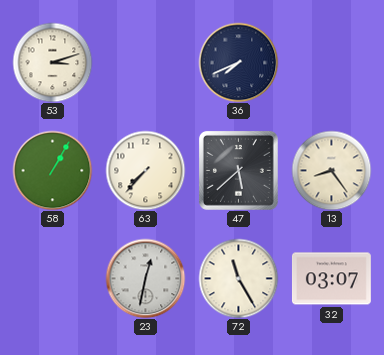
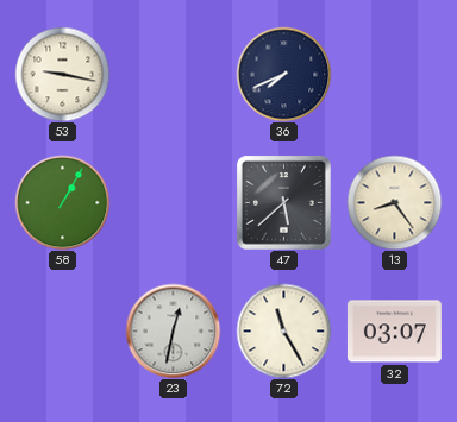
53: 3:12 -> 9:17 (62, 74)
63: 7:37 -> none (145, 170)
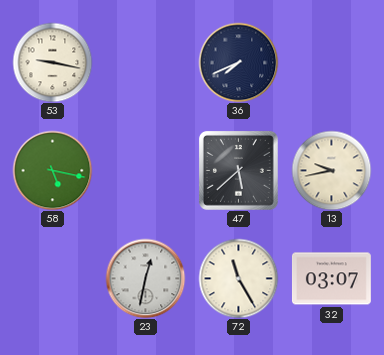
58: 1:05 -> 5:17 (52, 170)
13: 8:24 -> 9:43 (331, 170)
